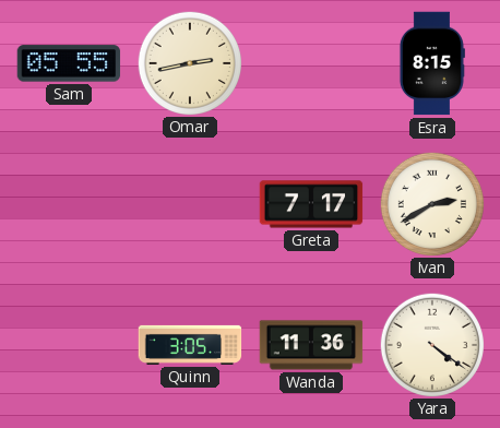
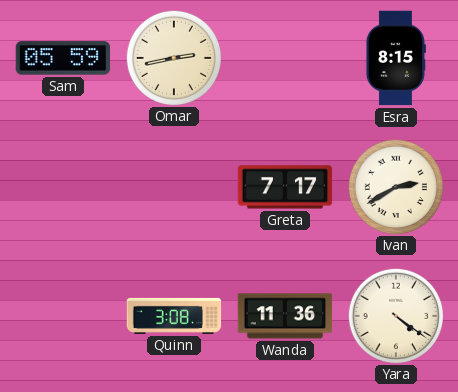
Sam: 05:55 -> 05:59 (63, 58)
Quinn: 3:05 -> 3:08 (174, 316)
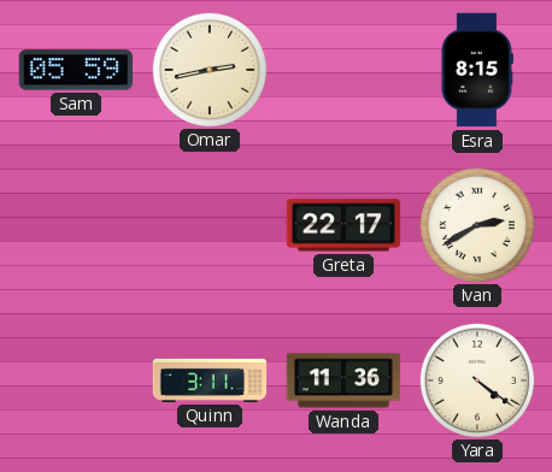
Greta: 7:17 -> 22:17 (343, 225)
Quinn: 3:08 -> 3:11 (210, 380)
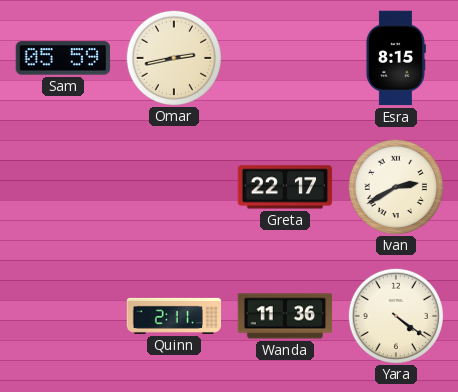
Quinn: 3:11 -> 2:11 (174, 316)
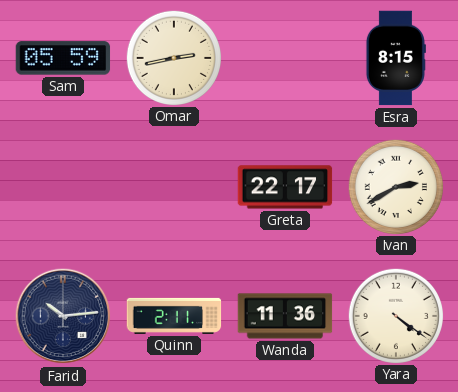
Farid: none -> 10:14 (63, 316)
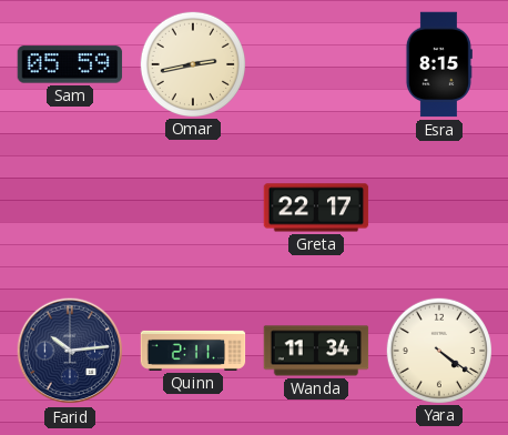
Ivan: 2:40 -> none (395, 186)
Wanda: 11:36 -> 11:34 (316, 351)
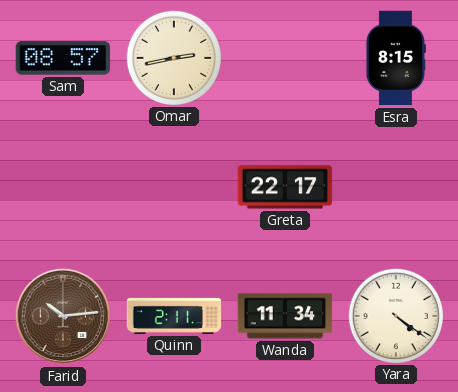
Sam: 05:59 -> 08:57 (63, 58)
Farid dial: navy -> brown (63, 316)
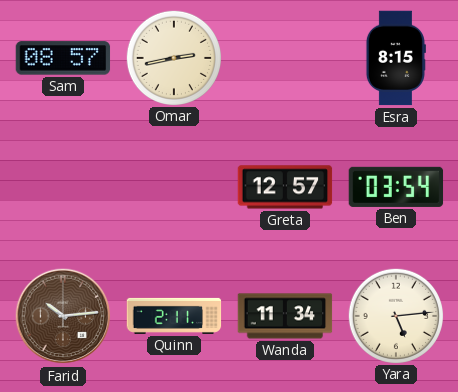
Greta: 22:17 -> 12:57 (285, 187)
Ben: none -> 03:54 (396, 187)
Yara: 4:21 -> 5:14 (395, 315)
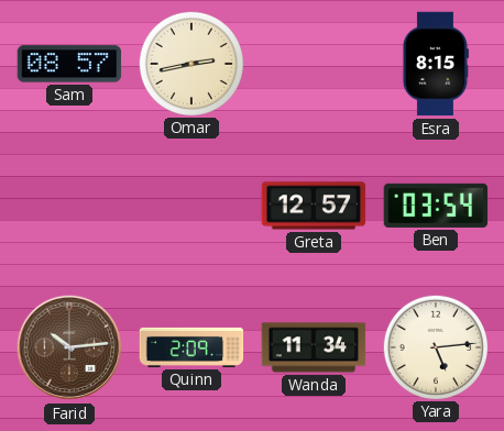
Quinn: 2:11 -> 2:09 (191, 347)
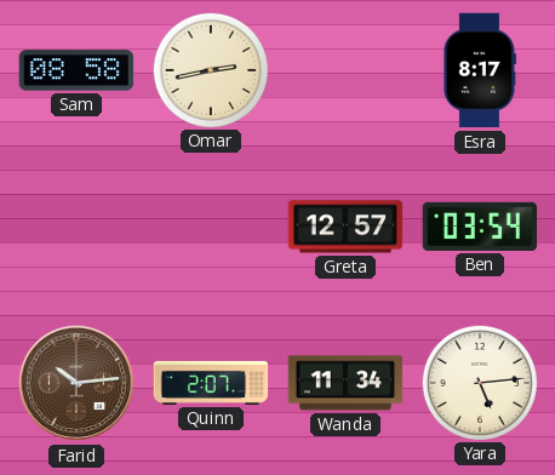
Sam: 08:57 -> 08:58 (76, 70)
Esra: 8:15 -> 8:17 (479, 70)
Quinn: 2:09 -> 2:07 (211, 383)
